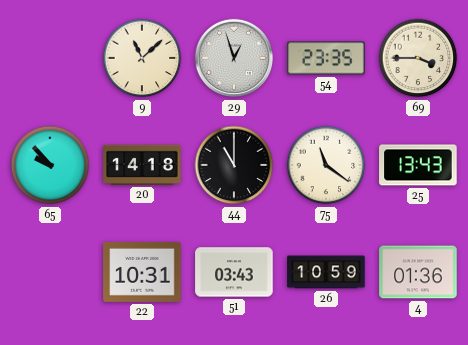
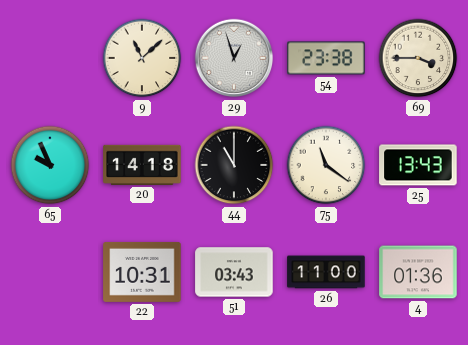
54: 23:35 -> 23:38 (326, 58)
65: 9:53 -> 9:56 (50, 165)
26: 10:59 -> 11:00 (326, 272)
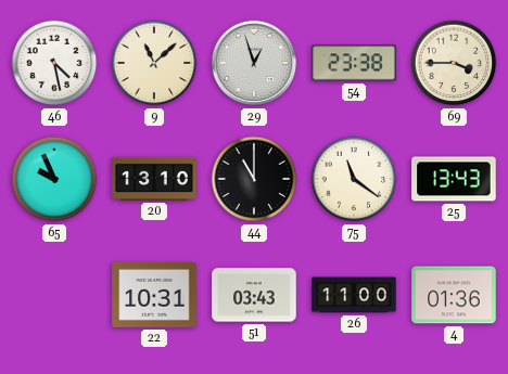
46: none -> 4:28 (54, 63)
20: 14:18 -> 13:10 (154, 179)
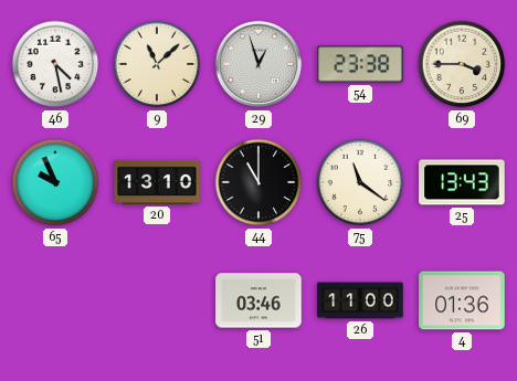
22: 10:31 -> none (154, 295)
51: 03:43 -> 03:46 (258, 300)
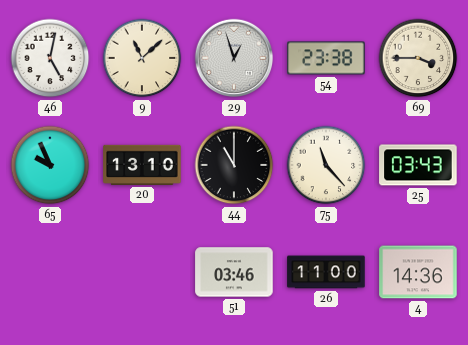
46: 4:28 -> 5:02 (50, 58)
75: 11:21 -> 11:23 (326, 165)
25: 13:43 -> 03:43 (418, 165)
4: 01:36 -> 14:36 (418, 272)
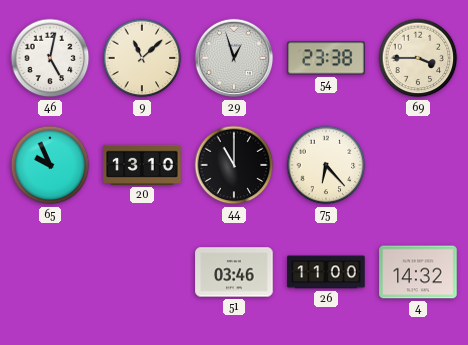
75: 11:23 -> 6:23 (326, 165)
25: 03:43 -> none (418, 165)
4: 14:36 -> 14:32 (418, 272)
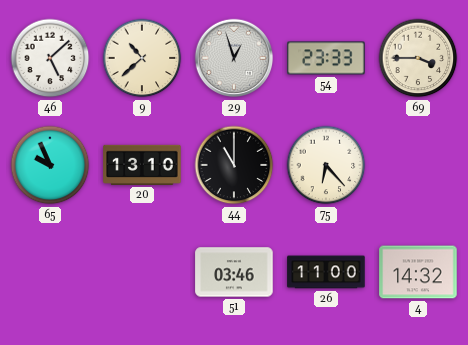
46: 5:02 -> 5:08 (50, 58)
9: 11:08 -> 10:38 (142, 58)
54: 23:38 -> 23:33 (326, 58)
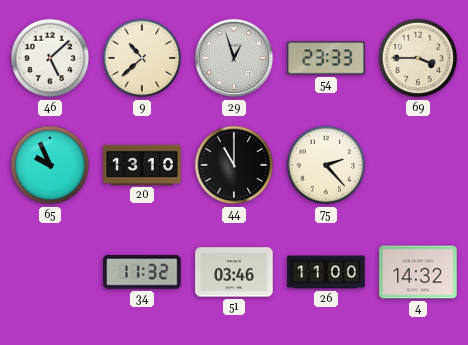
75: 6:23 -> 2:23 (326, 165)
34: none -> 11:32 (142, 272)
